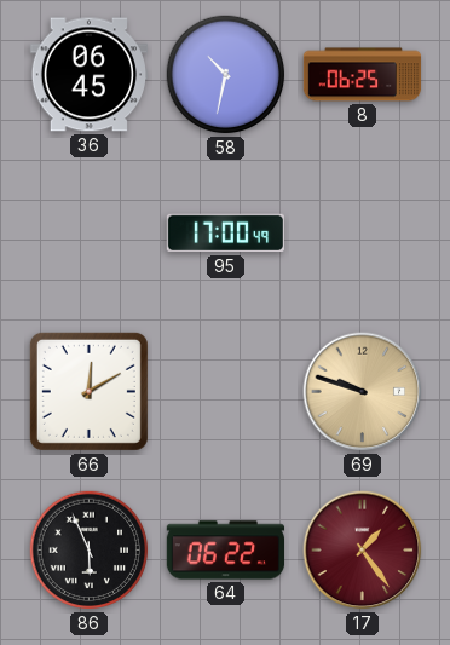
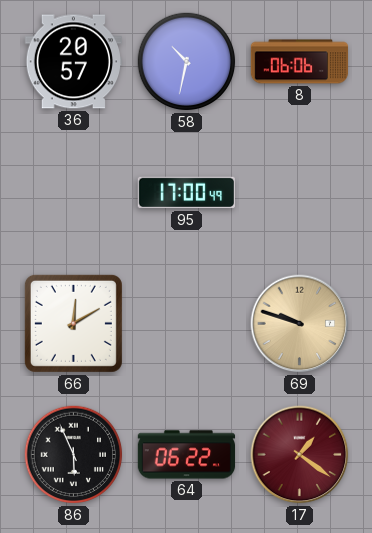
36: 06:45 -> 20:57 (73, 62)
8: 06:25 -> 06:06 (300, 62)
17: 1:24 -> 1:21 (300, 455)
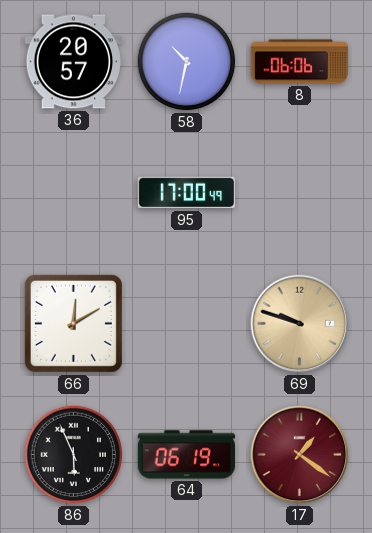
64: 06:22 -> 06:19 (187, 455)
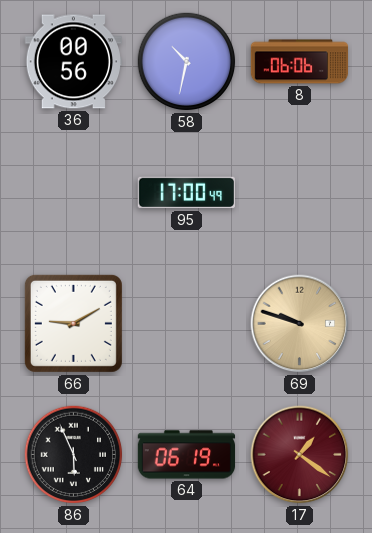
36: 20:57 -> 00:56 (73, 62)
66: 12:10 -> 9:10 (73, 323)
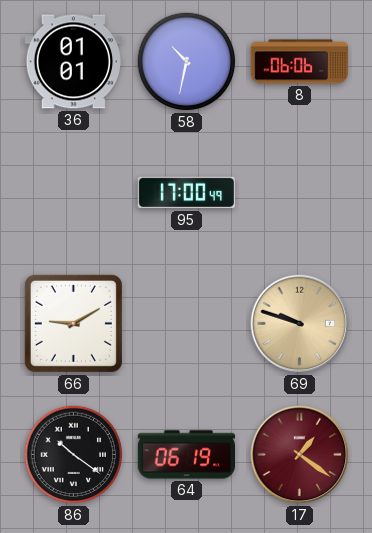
36: 00:56 -> 01:01 (73, 62)
86: 5:56 -> 10:21 (74, 455)
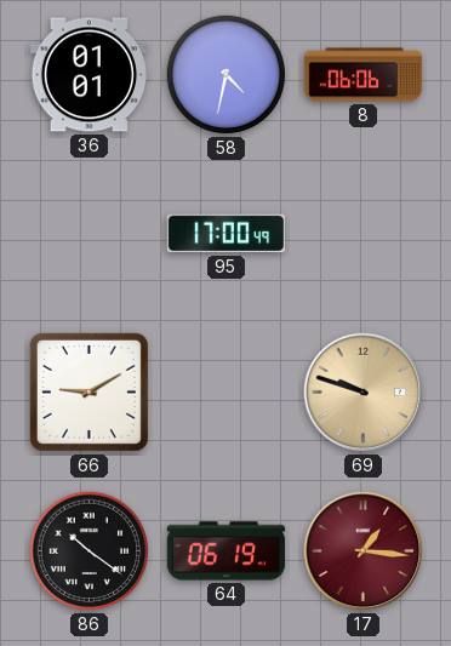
58: 10:32 -> 4:32 (227, 75)
17: 1:21 -> 1:16 (364, 551)
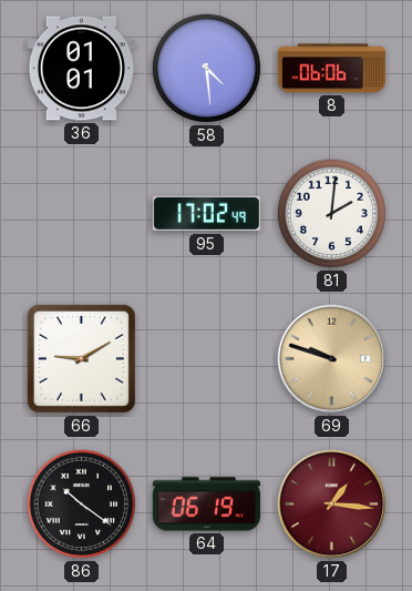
58: 4:32 -> 4:29 (207, 69)
95: 17:00 -> 17:02 (206, 214)
81: none -> 2:01 (332, 214)
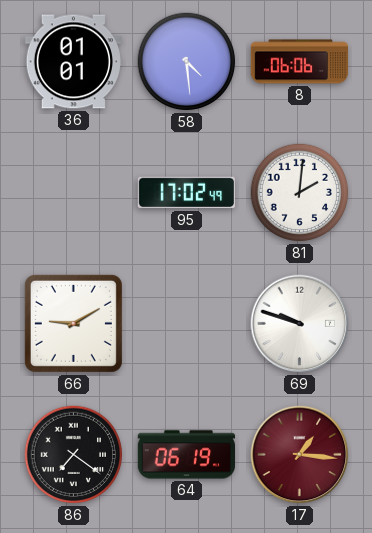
69 dial: champagne -> white (300, 324)
86: 10:21 -> 7:21 (74, 455)
